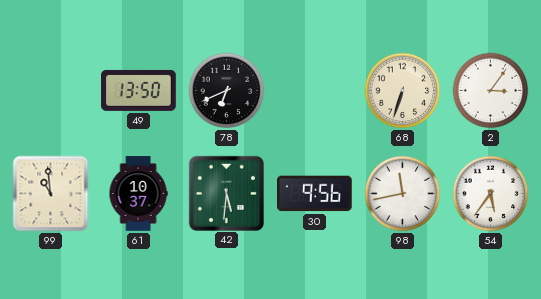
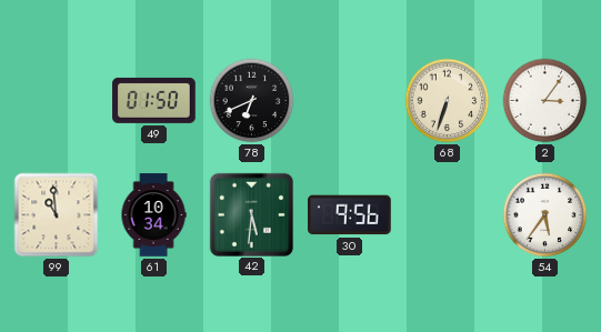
49: 13:50 -> 01:50 (154, 100)
61: 10:37 -> 10:34 (153, 215)
98: 11:43 -> none (403, 194)
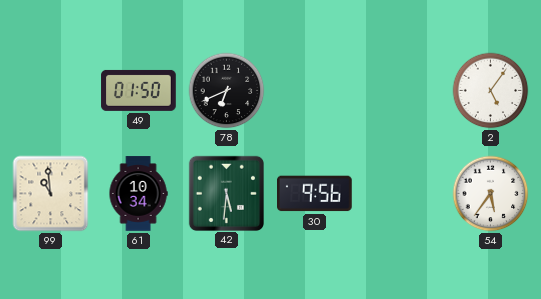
68: 6:33 -> none (448, 101)
2: 3:06 -> 5:06 (491, 91)
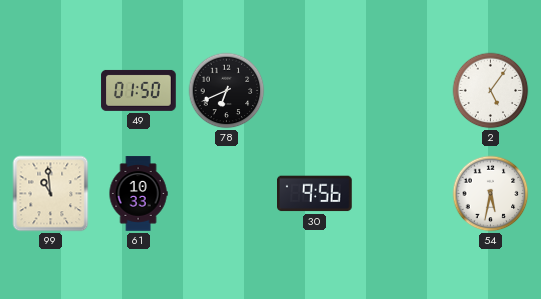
61: 10:34 -> 10:33 (138, 194)
42: 5:31 -> none (226, 193)
54: 5:36 -> 5:32 (491, 194)
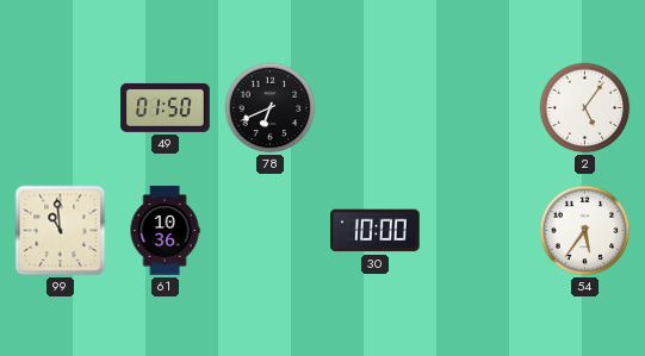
61: 10:33 -> 10:36 (165, 231)
30: 9:56 -> 10:00 (376, 231)
54: 5:32 -> 5:36 (585, 231)
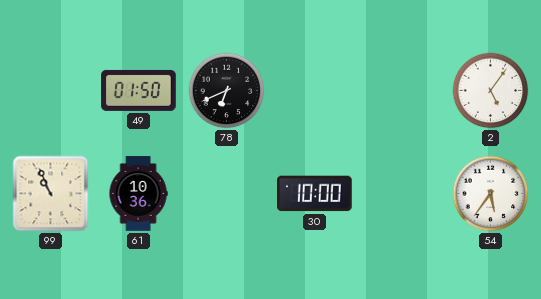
99: 10:59 -> 10:56 (51, 194)
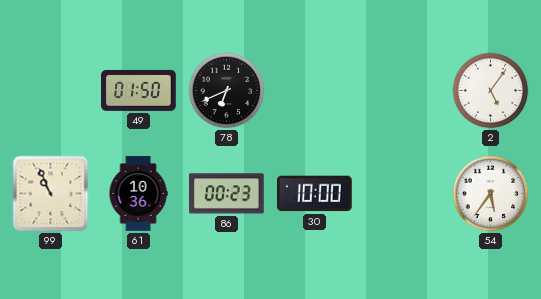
86: none -> 00:23 (227, 194)
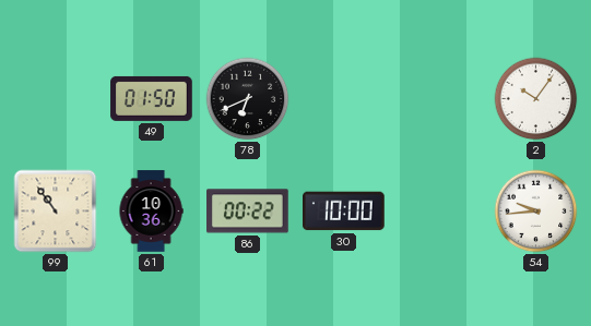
2: 5:06 -> 10:06 (536, 99)
99: 10:56 -> 10:54 (56, 212)
86: 00:23 -> 00:22 (248, 212)
54: 5:36 -> 9:44 (536, 212)
